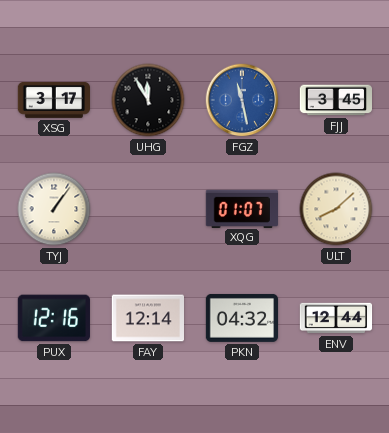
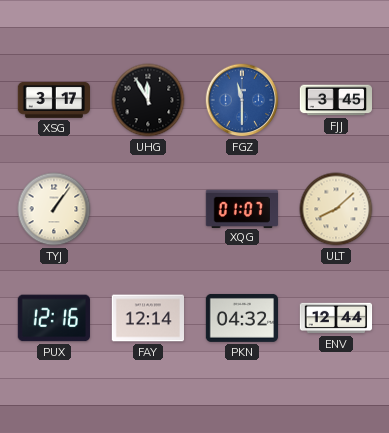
FGZ: 11:28 -> 11:30 (242, 100)
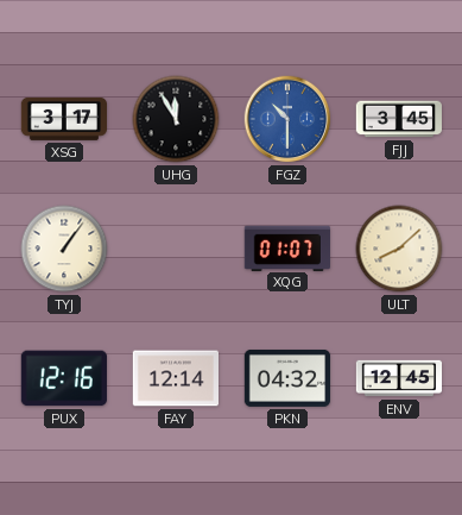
FGZ: 11:30 -> 10:30 (287, 119)
ENV: 12:44 -> 12:45 (399, 378)
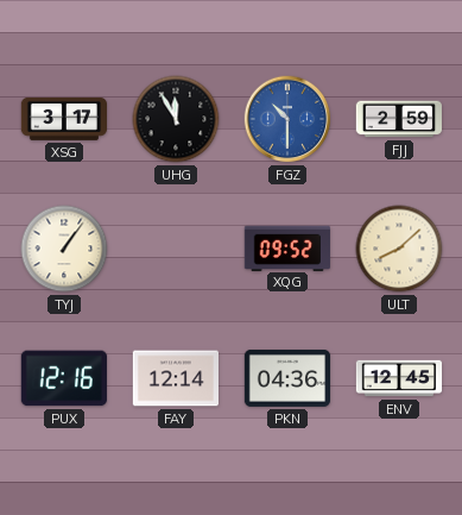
FJJ: 3:45 -> 2:59 (399, 119)
XQG: 01:07 -> 09:52 (286, 247)
PKN: 04:32 -> 04:36 (287, 378)
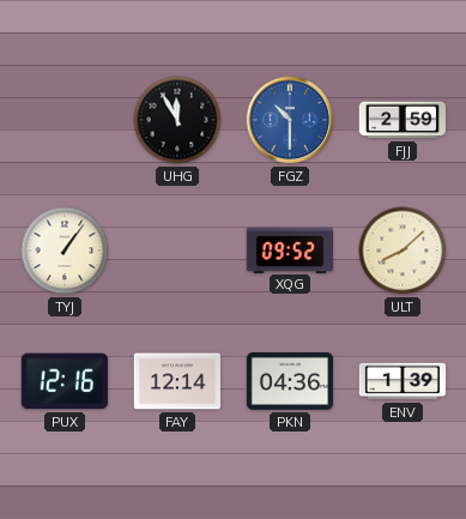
XSG: 3:17 -> none (63, 119)
ENV: 12:45 -> 1:39 (403, 381)
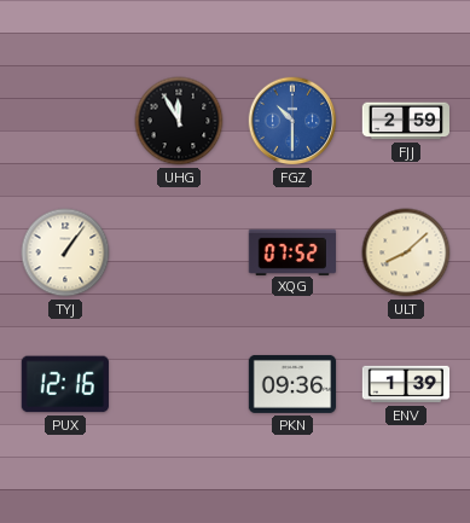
XQG: 09:52 -> 07:52 (291, 251)
FAY: 12:14 -> none (176, 381)
PKN: 04:36 -> 09:36 (292, 384)
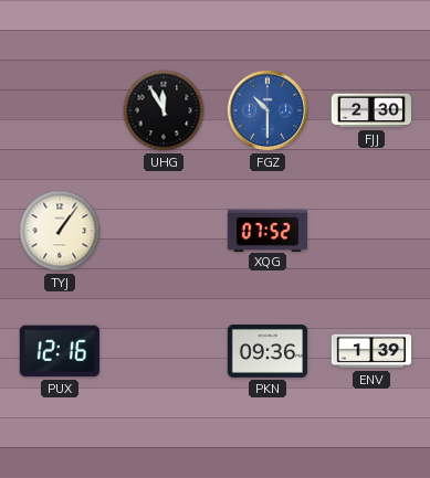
FJJ: 2:59 -> 2:30 (371, 110)
ULT: 8:08 -> none (406, 252)
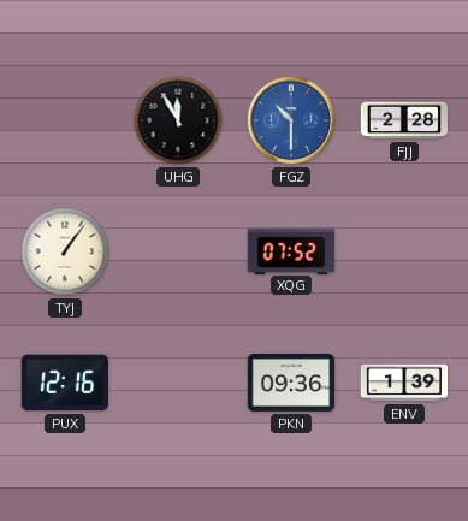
FJJ: 2:30 -> 2:28 (404, 120)
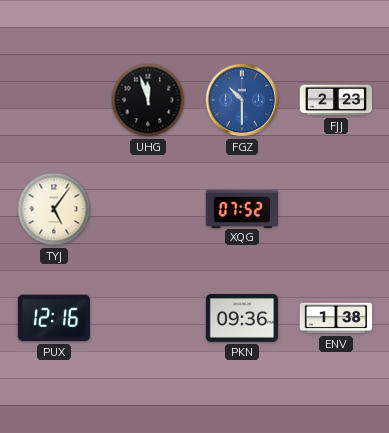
UHG: 11:55 -> 11:57 (148, 100)
FJJ: 2:28 -> 2:23 (336, 100)
TYJ: 1:06 -> 5:06 (54, 209)
ENV: 1:39 -> 1:38 (336, 318)
